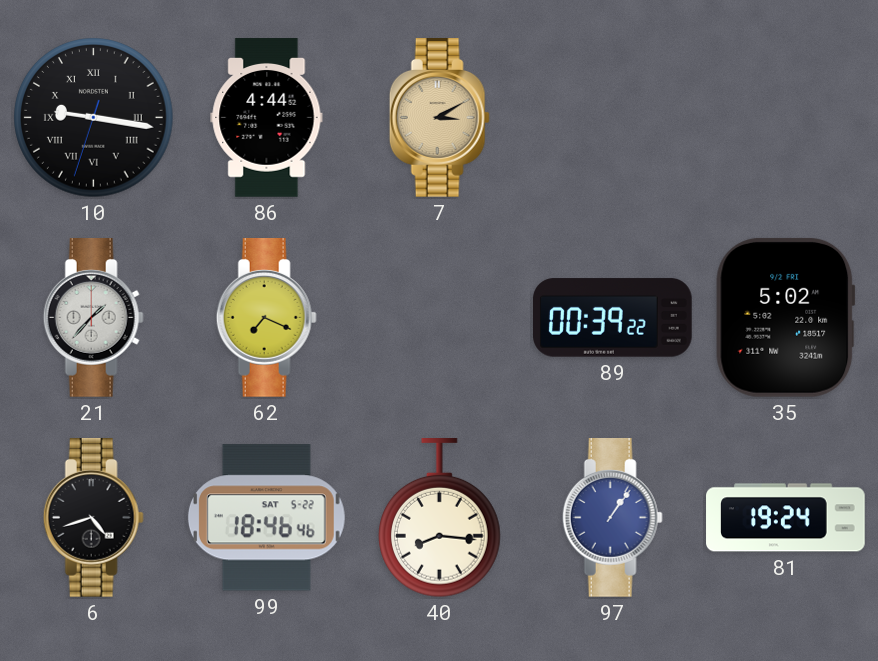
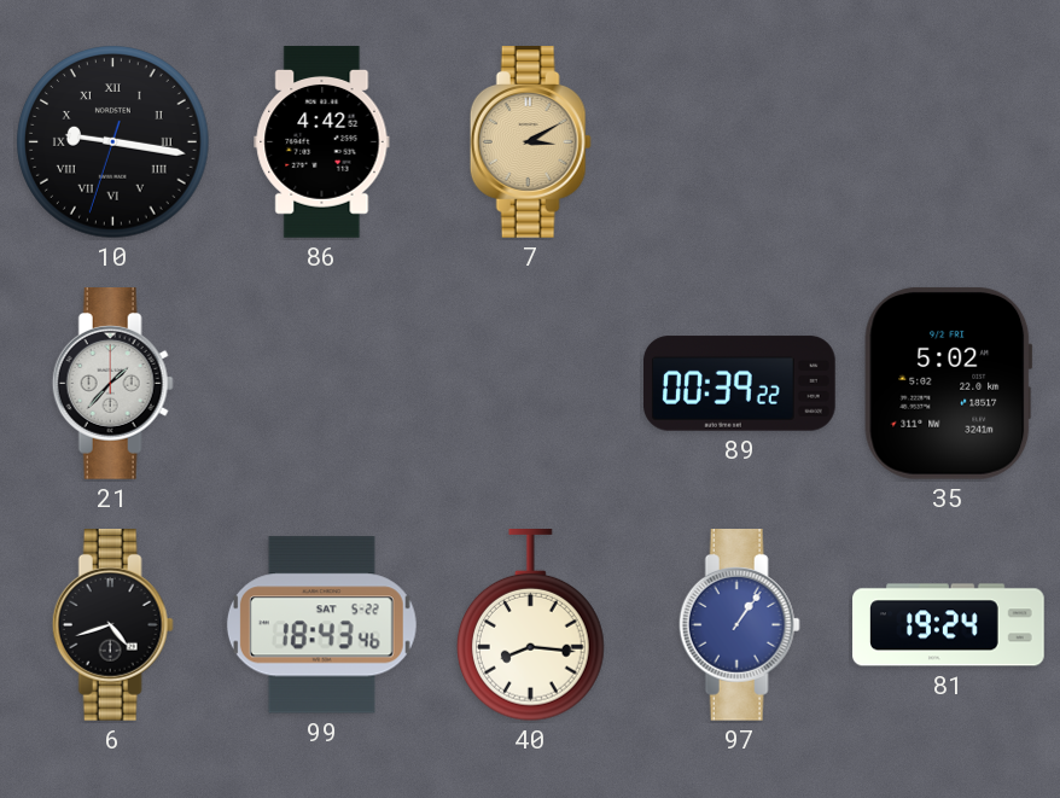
86: 4:44 -> 4:42 (322, 142)
62: 7:19 -> none (266, 318)
99: 18:46 -> 18:43 (321, 625)
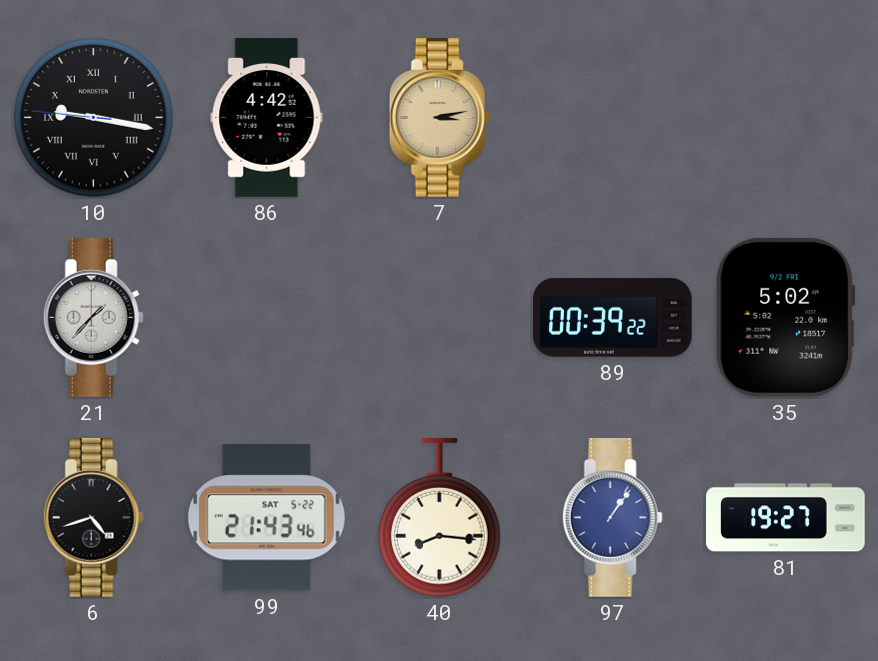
10: 9:16:33 -> 9:16:46 (94, 118)
7: 3:10 -> 3:13 (439, 118)
99: 18:43 -> 21:43 (266, 518)
81: 19:24 -> 19:27 (786, 518)
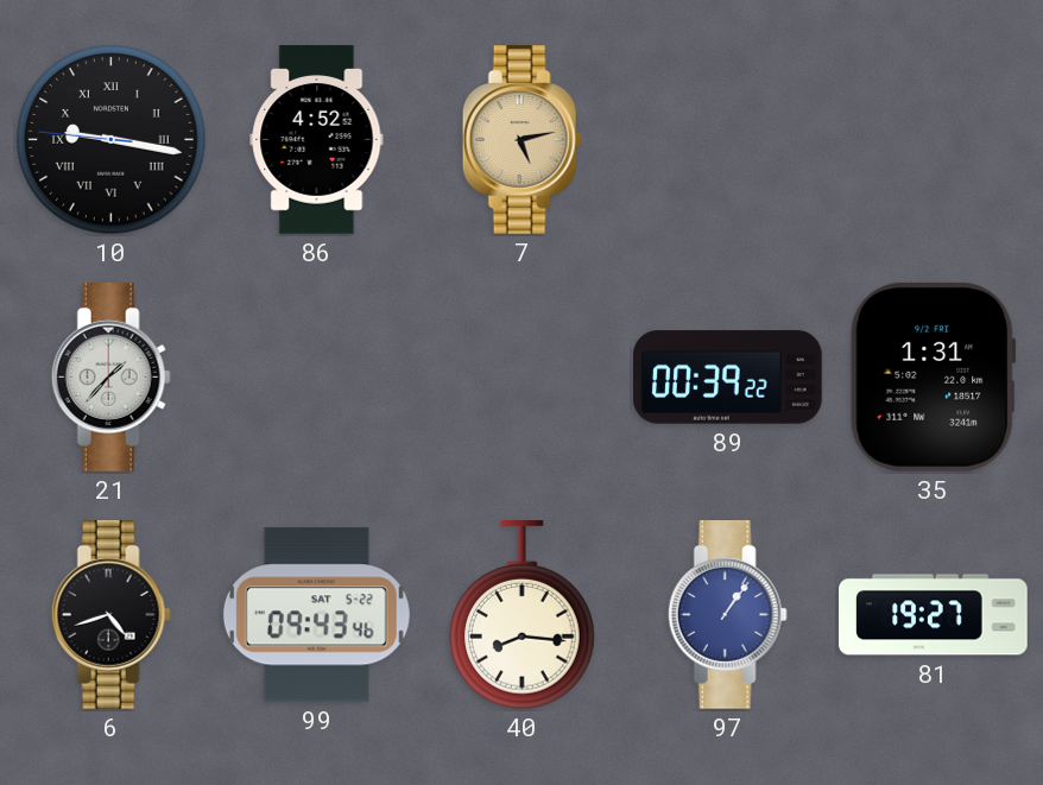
86: 4:42 -> 4:52 (317, 140)
7: 3:13 -> 5:13 (521, 140)
35: 5:02 -> 1:31 (934, 376)
99: 21:43 -> 09:43 (316, 615)
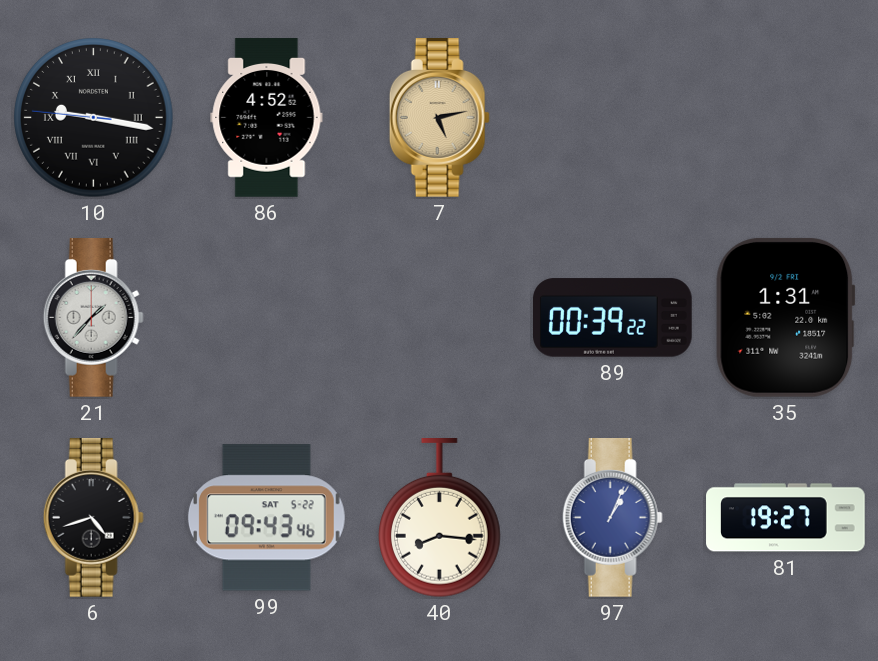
97: 1:06 -> 1:04 (612, 518)
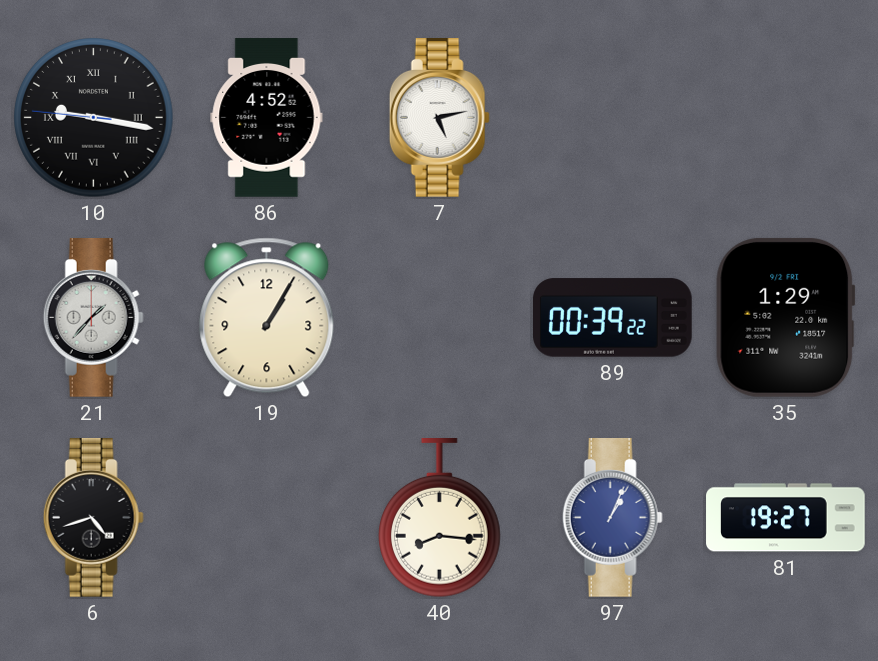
7 dial: champagne -> white (439, 118)
19: none -> 1:05 (267, 318)
35: 1:31 -> 1:29 (786, 317)
99: 09:43 -> none (266, 518)
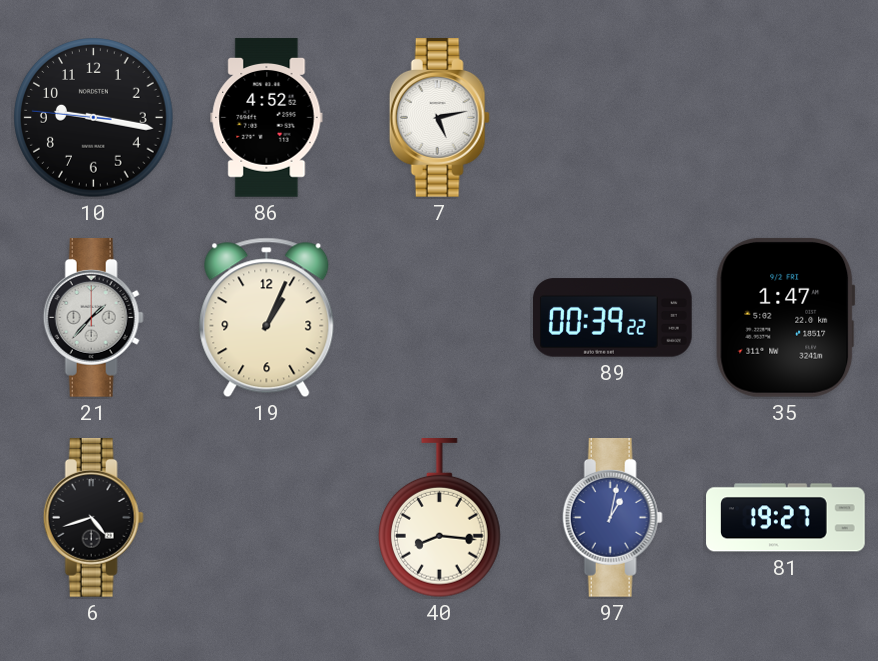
10 numerals: Roman -> Arabic (94, 118)
19: 1:05 -> 1:04 (267, 318)
35: 1:29 -> 1:47 (786, 317)
97: 1:04 -> 1:02 (612, 518)
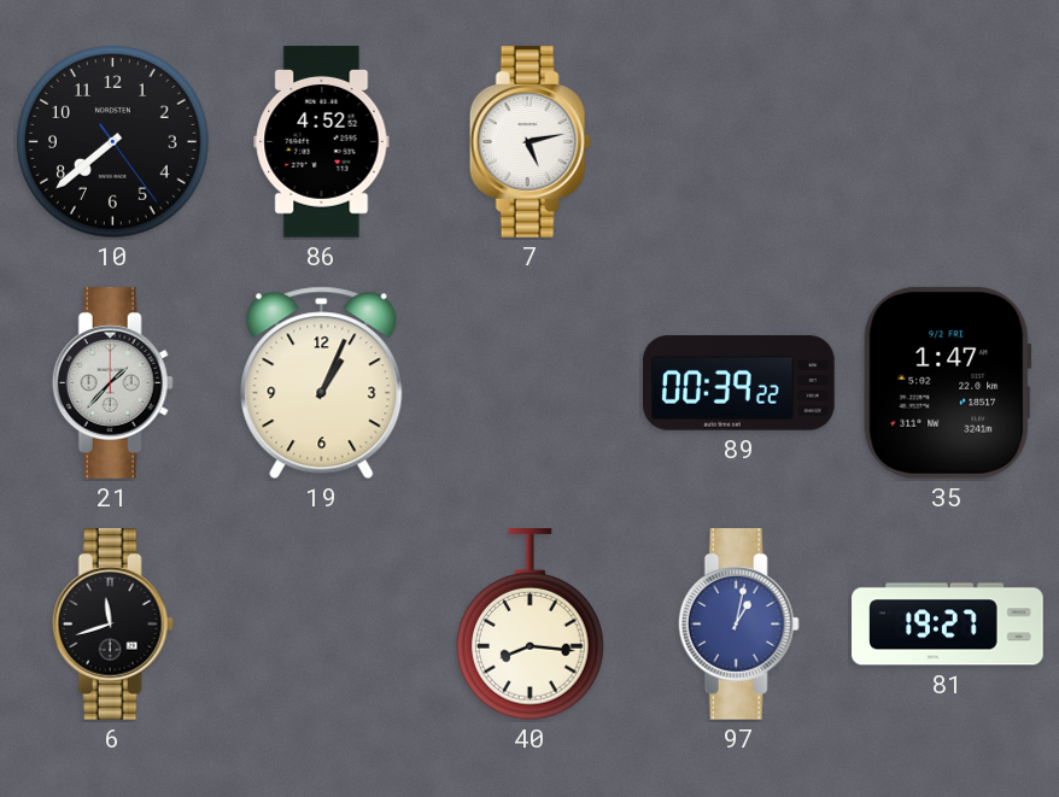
10: 9:16 -> 7:38 (113, 142)
6: 4:42 -> 11:42 (112, 625)
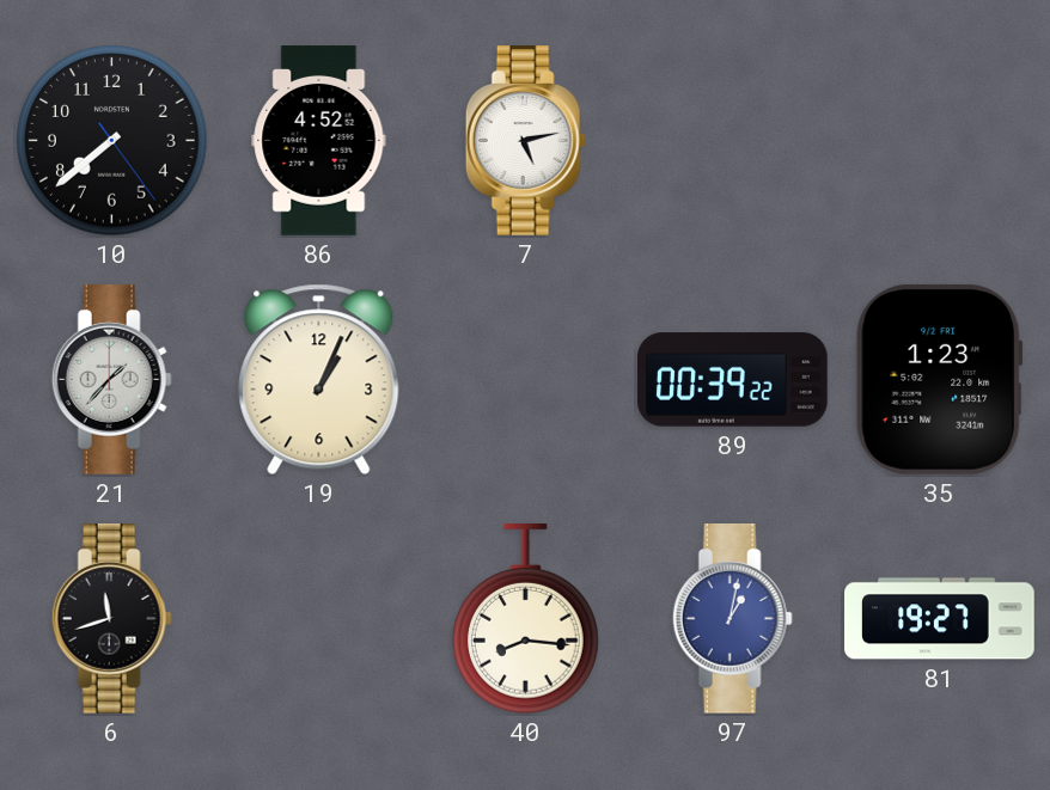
35: 1:47 -> 1:23 (940, 379)
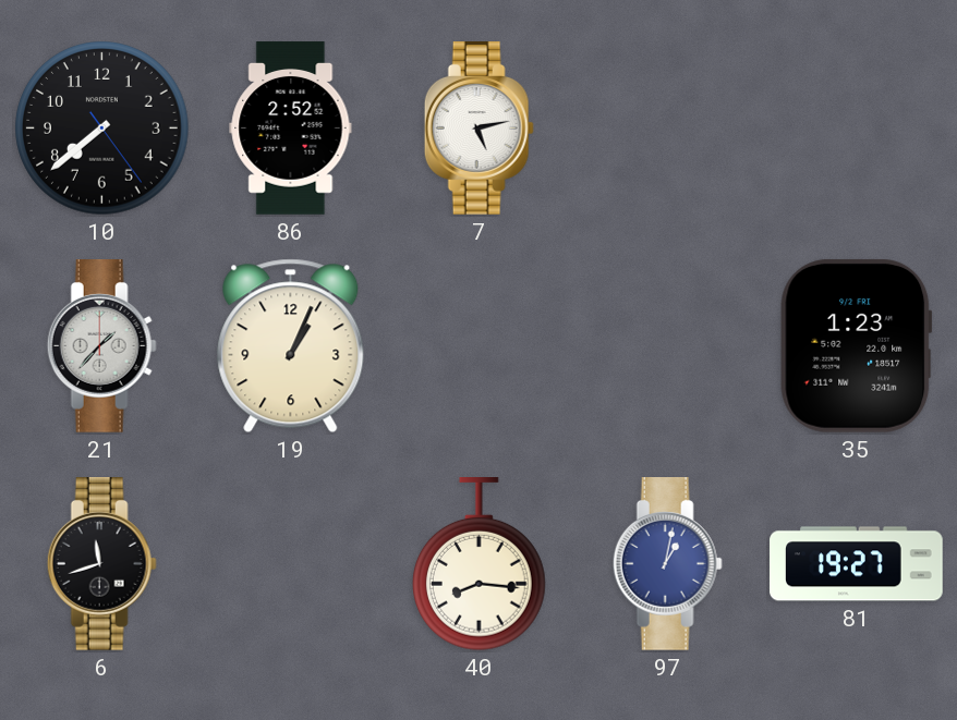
86: 4:52 -> 2:52 (291, 129)
89: 00:39 -> none (733, 380)
